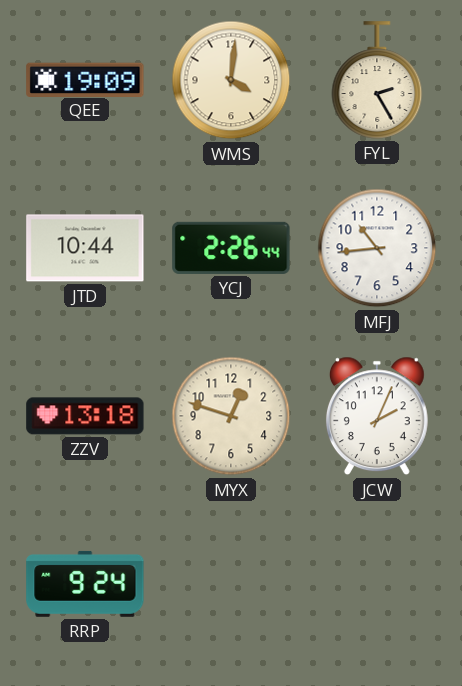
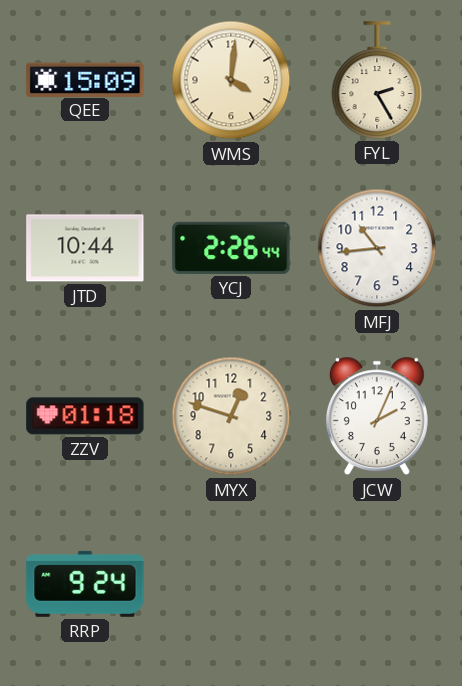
QEE: 19:09 -> 15:09 (85, 79)
ZZV: 13:18 -> 01:18 (85, 416)
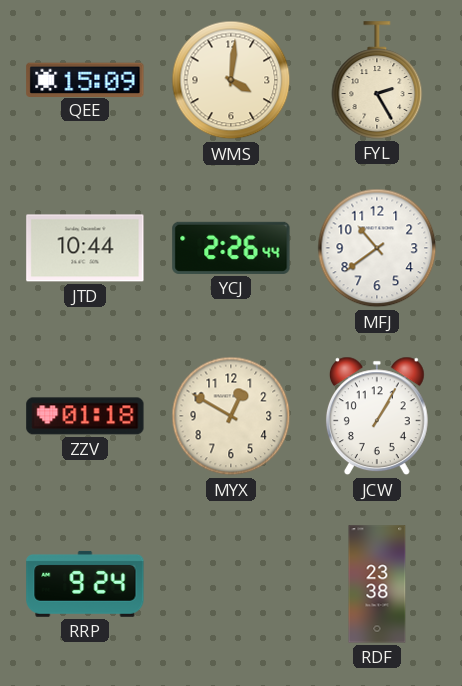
MFJ: 10:44 -> 10:39 (377, 248)
MYX: 12:48 -> 12:50 (231, 416)
JCW: 2:04 -> 1:05 (377, 416)
RDF: none -> 23:38 (377, 584)
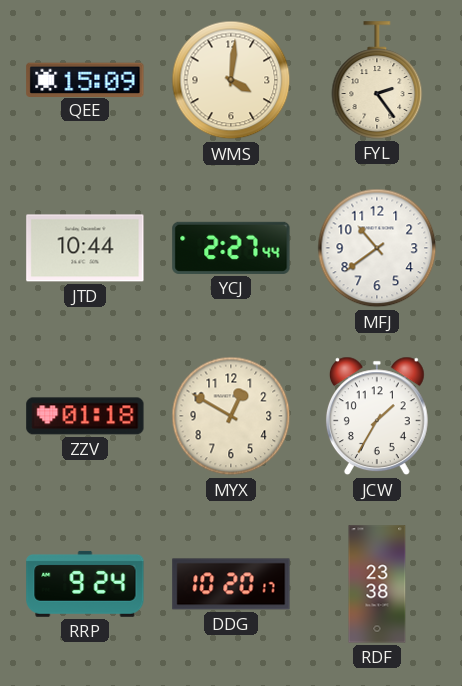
FYL: 2:25 -> 2:24 (377, 80)
YCJ: 2:26 -> 2:27 (231, 248)
JCW: 1:05 -> 1:35 (377, 416)
DDG: none -> 10:20 (231, 584)
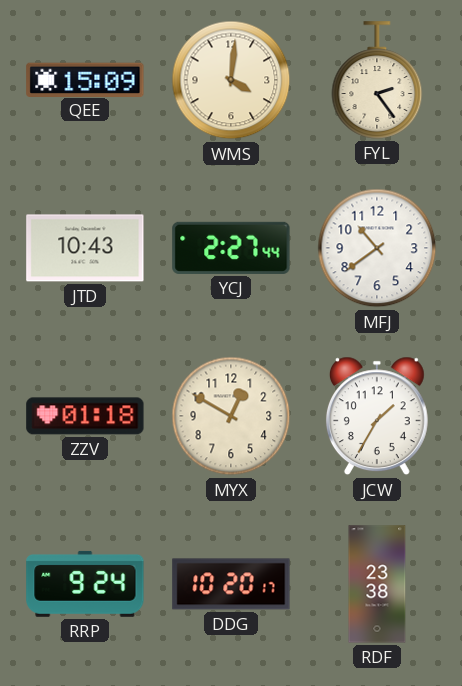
JTD: 10:44 -> 10:43 (85, 248)
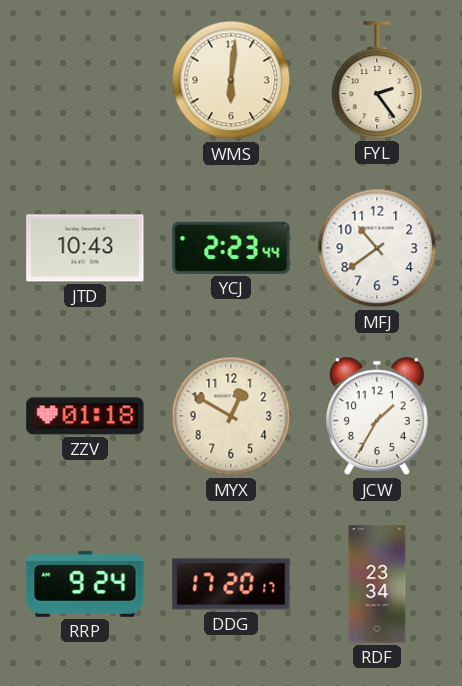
QEE: 15:09 -> none (85, 79)
WMS: 4:01 -> 6:01 (231, 80)
YCJ: 2:27 -> 2:23 (231, 248)
DDG: 10:20 -> 17:20 (231, 584)
RDF: 23:38 -> 23:34 (377, 584)
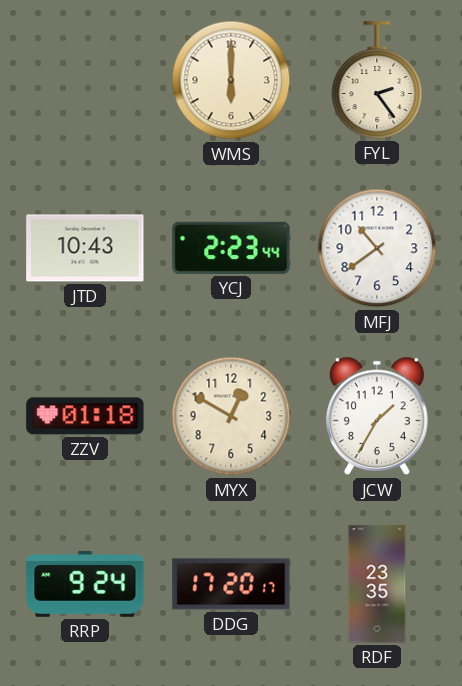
WMS: 6:01 -> 6:00 (231, 80)
RDF: 23:34 -> 23:35 (377, 584)
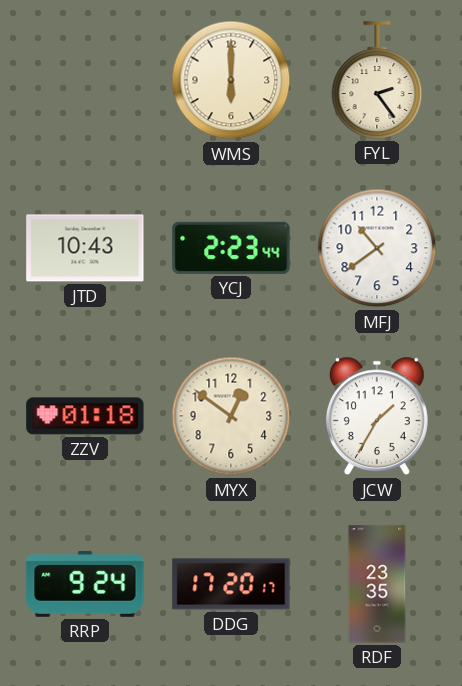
MYX: 12:50 -> 12:51 (231, 416)
